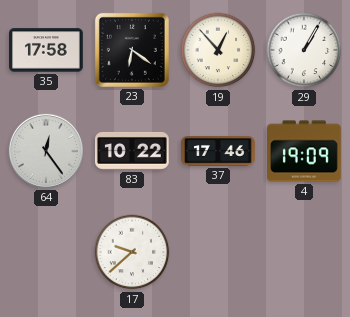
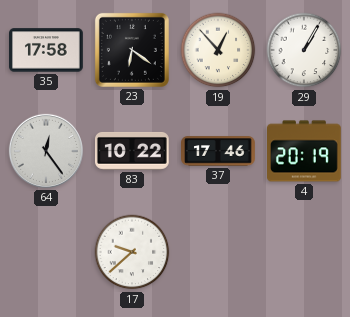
4: 19:09 -> 20:19 (305, 151)
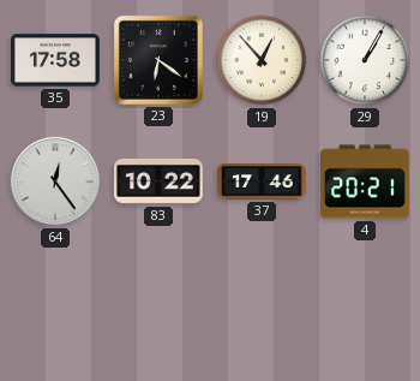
4: 20:19 -> 20:21 (366, 181)
17: 9:38 -> none (132, 252)
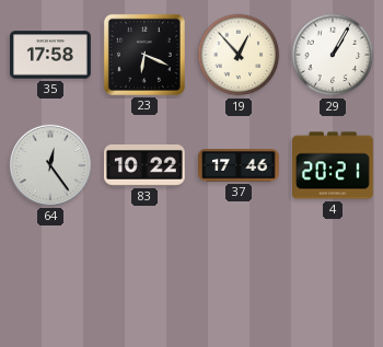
23: 6:21 -> 6:19 (144, 55)
